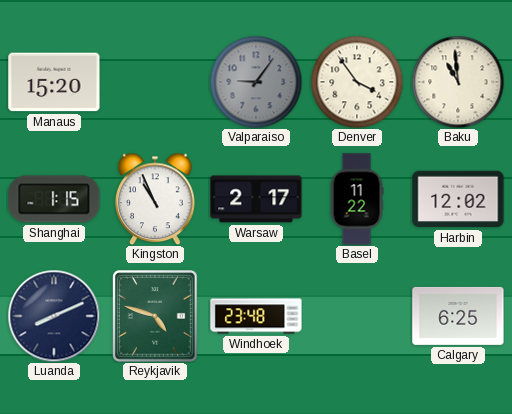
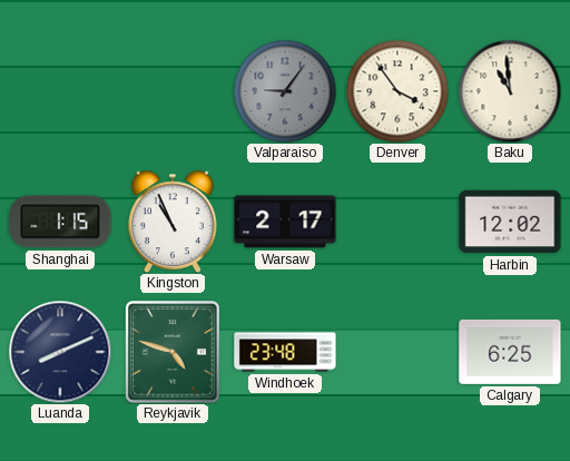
Manaus: 15:20 -> none (54, 82)
Basel: 11:22 -> none (357, 199)
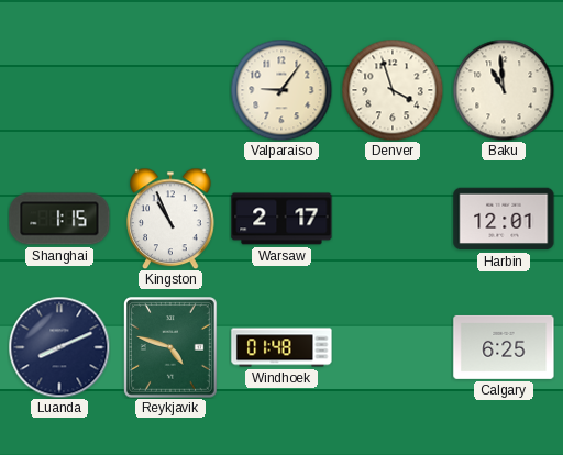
Valparaiso dial: grey -> cream (281, 90)
Denver: 3:54 -> 3:57 (393, 90)
Harbin: 12:02 -> 12:01 (504, 219)
Windhoek: 23:48 -> 01:48 (281, 347)
